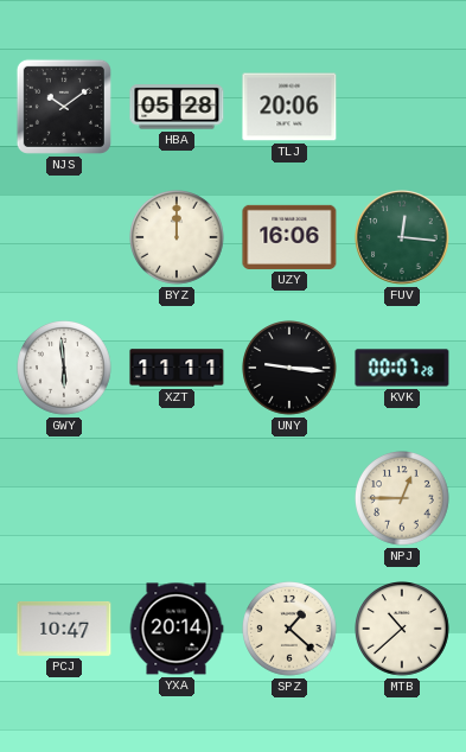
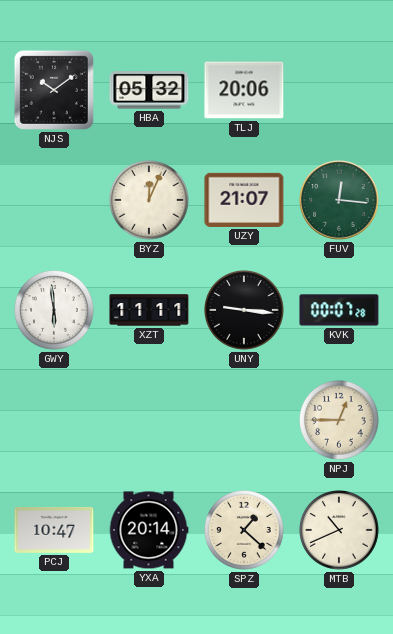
HBA: 05:28 -> 05:32 (149, 90)
BYZ: 12:00 -> 12:04 (150, 201)
UZY: 16:06 -> 21:07 (244, 200)
MTB: 10:38 -> 10:41 (340, 531)
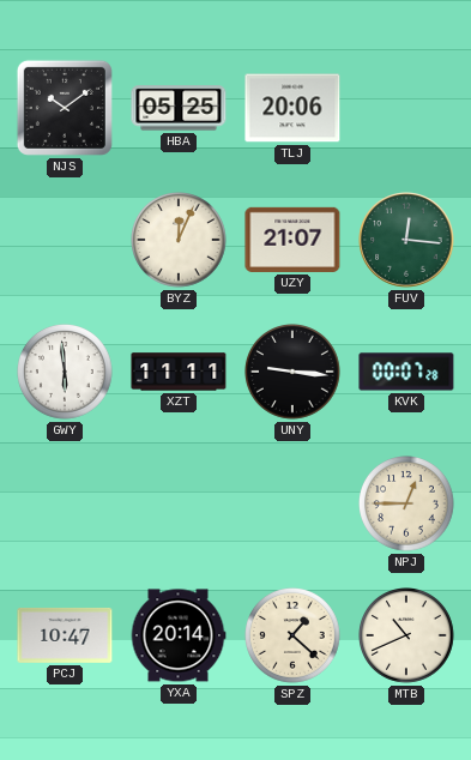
HBA: 05:32 -> 05:25 (179, 108)
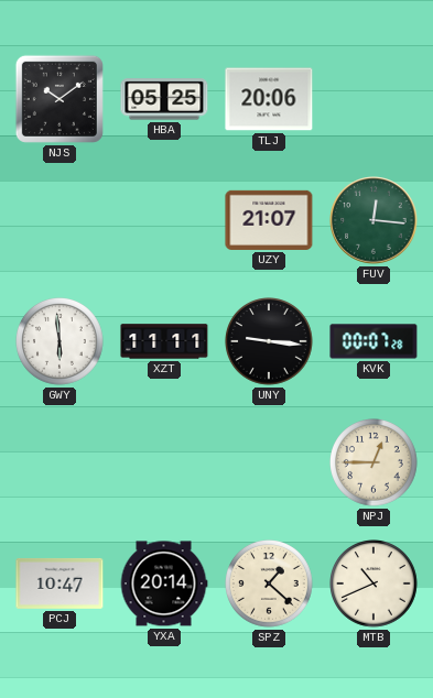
BYZ: 12:04 -> none (180, 241)
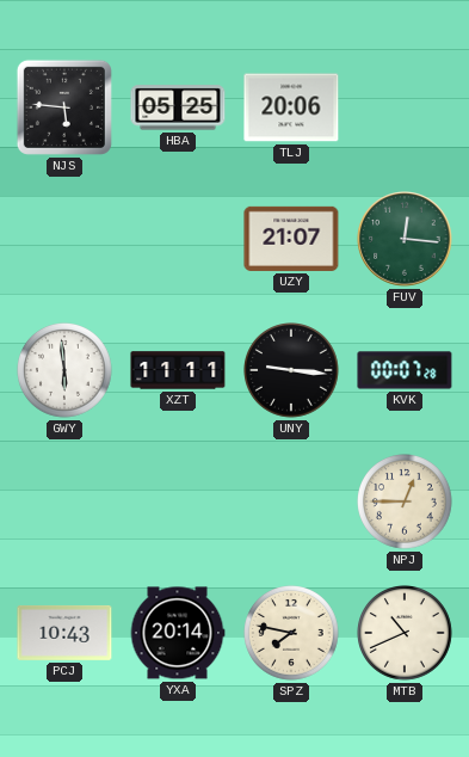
NJS: 10:09 -> 5:46 (64, 107)
PCJ: 10:47 -> 10:43 (64, 633)
SPZ: 1:22 -> 7:47 (292, 634)
